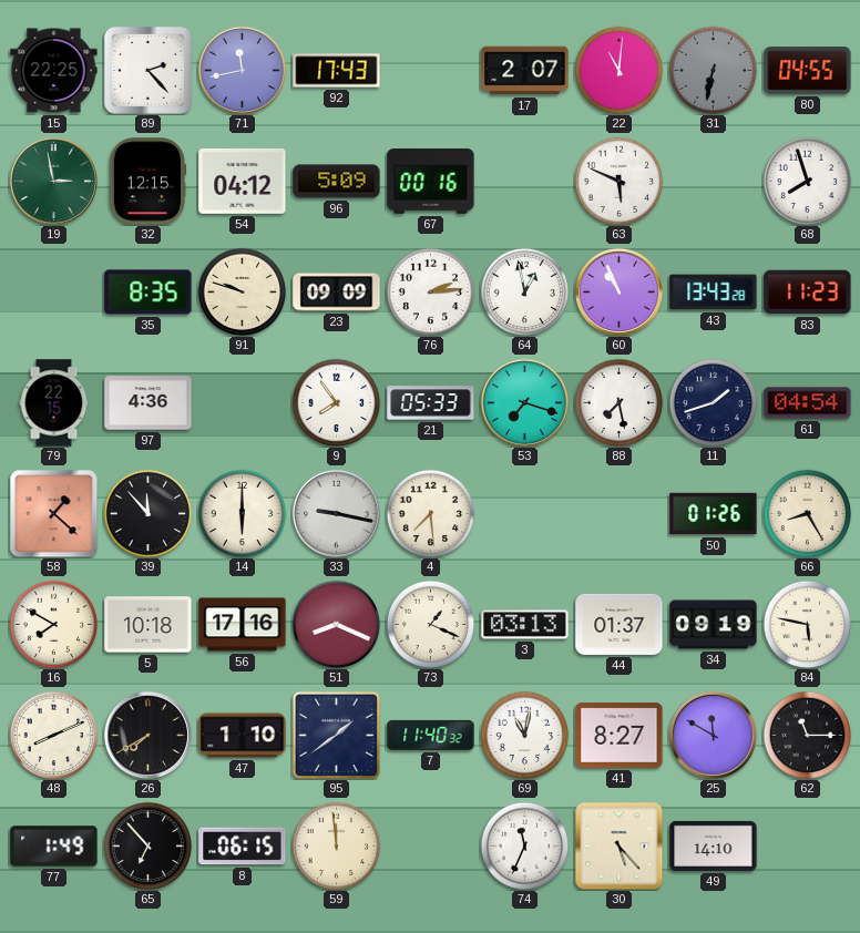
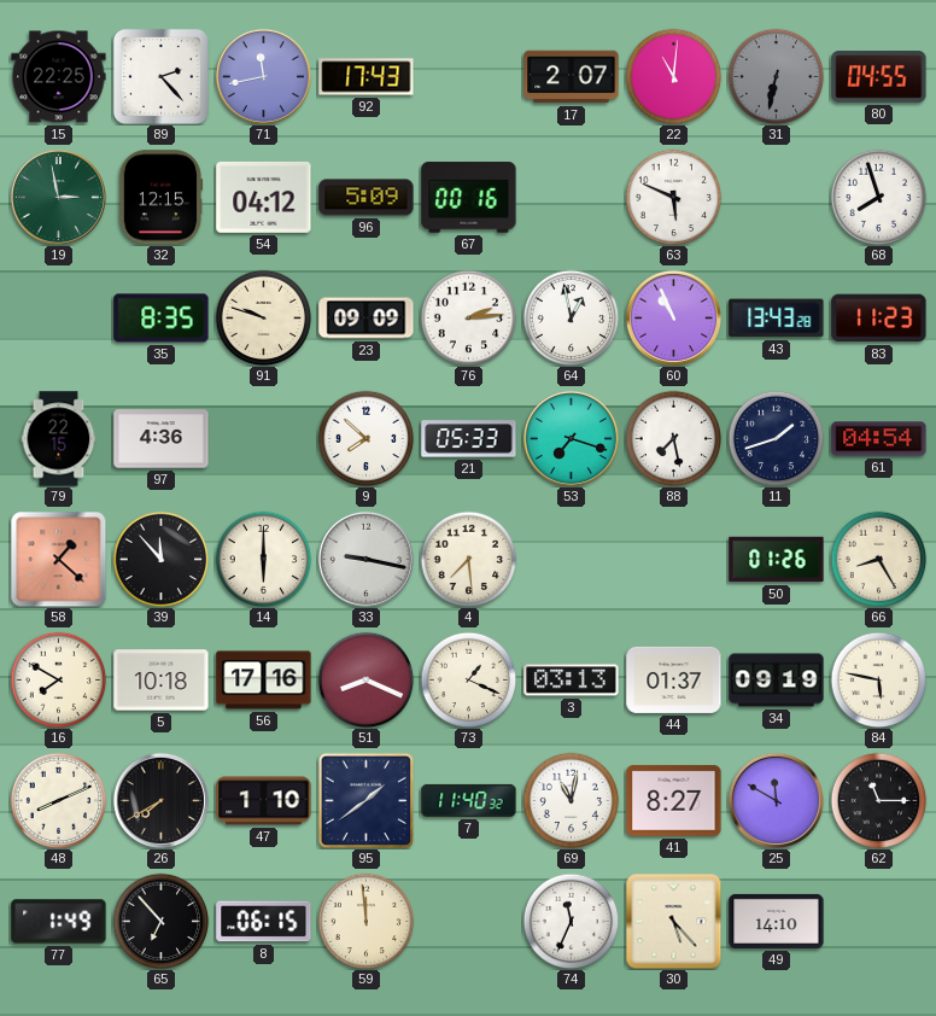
9: 7:54 -> 7:52 (365, 438)
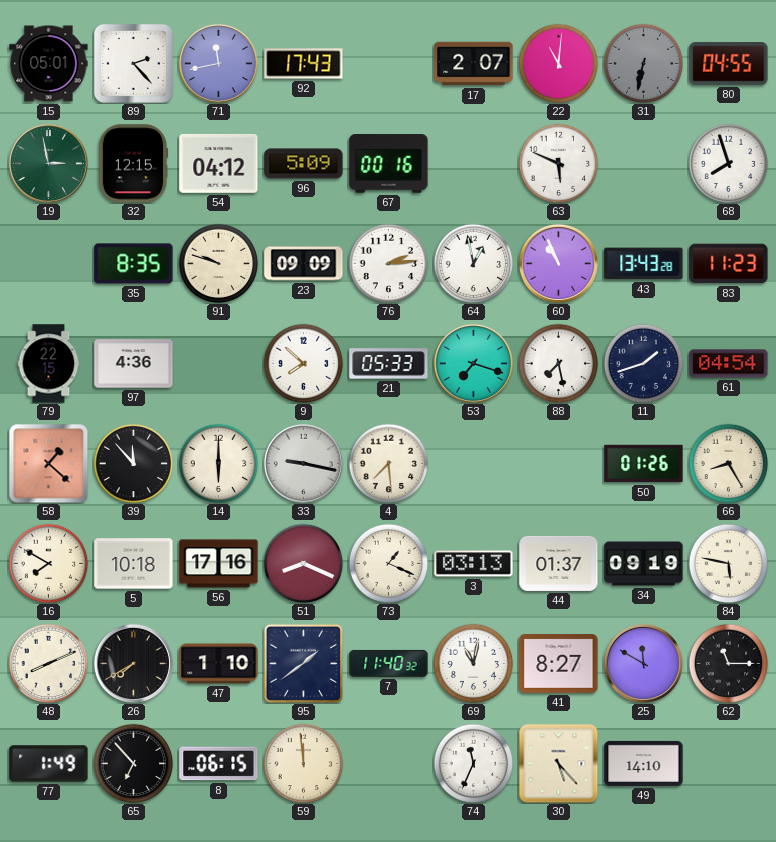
15: 22:25 -> 05:01 (49, 64)
